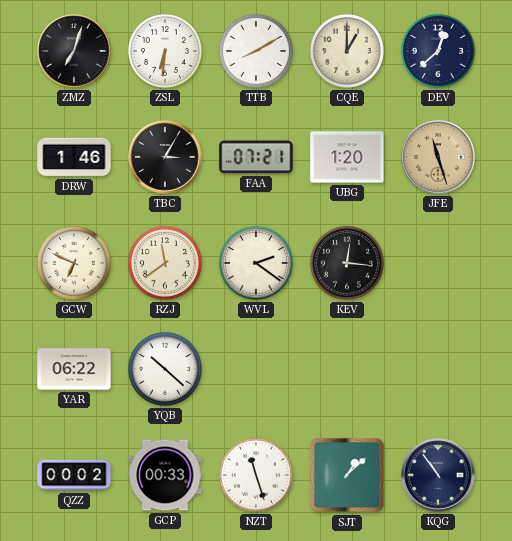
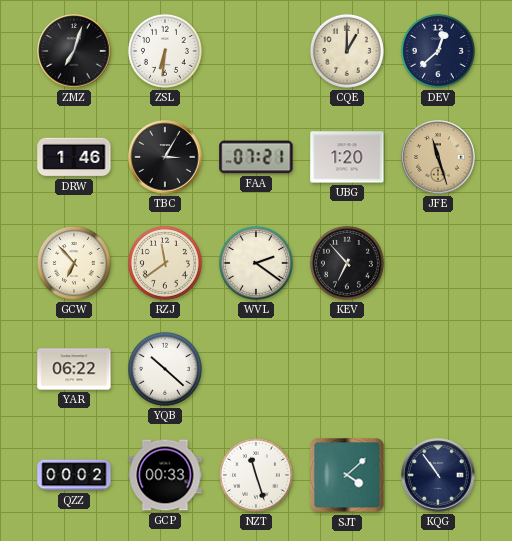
TTB: 8:10 -> none (256, 51)
GCW: 6:49 -> 6:53 (74, 263)
KEV: 12:16 -> 6:53 (347, 263)
SJT: 1:08 -> 4:08 (347, 475)
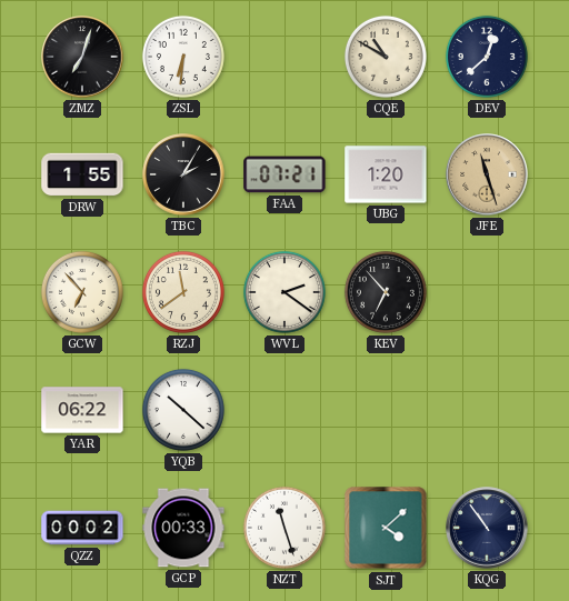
CQE: 1:00 -> 10:50 (386, 57)
DRW: 1:46 -> 1:55 (82, 174)
TBC: 3:05 -> 2:05 (183, 174)
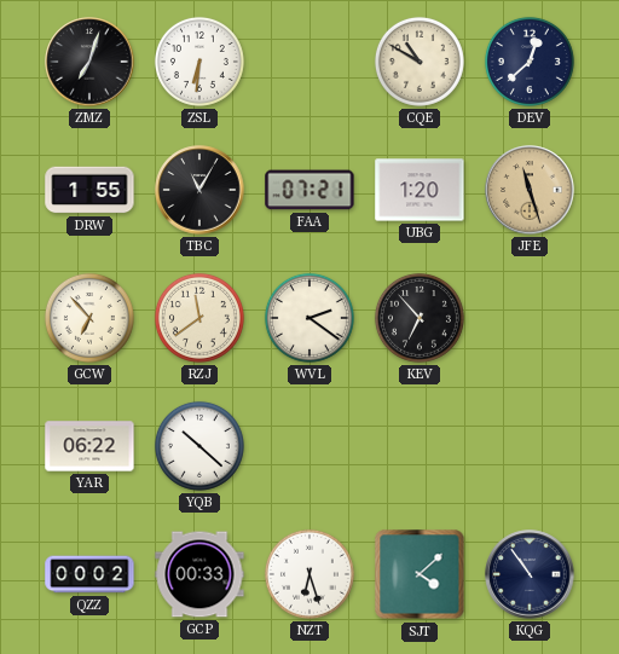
TBC: 2:05 -> 11:05 (199, 190)
NZT: 11:27 -> 6:27 (309, 574)
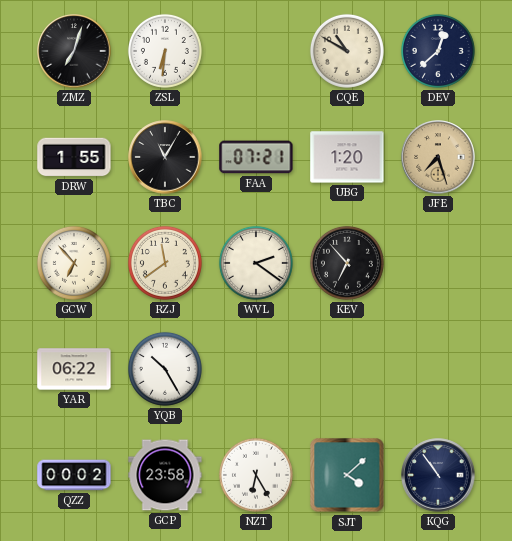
JFE: 11:27 -> 7:27 (438, 157)
YQB: 10:22 -> 10:25 (165, 369)
GCP: 00:33 -> 23:58 (165, 475)
NZT: 6:27 -> 6:25 (256, 475)
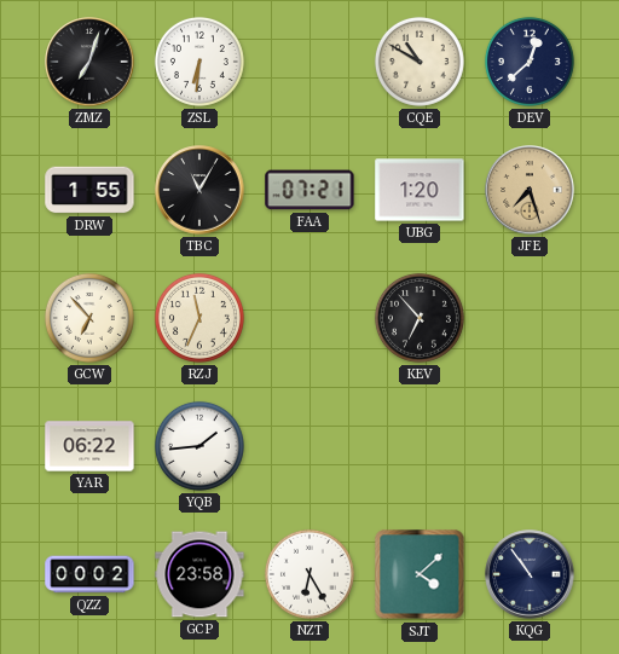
RZJ: 11:39 -> 11:34 (199, 318)
WVL: 2:21 -> none (256, 263)
YQB: 10:25 -> 1:44 (199, 446)
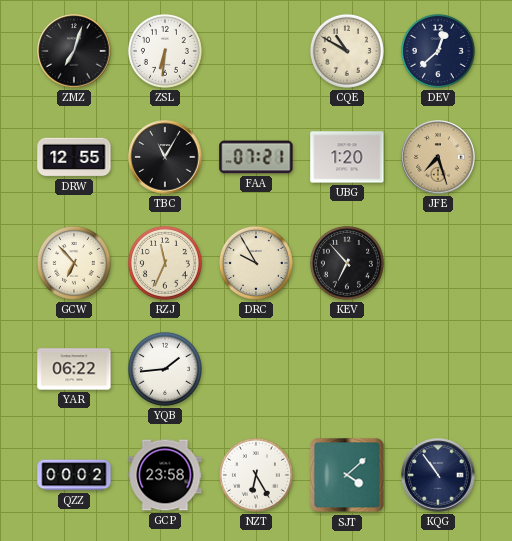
DRW: 1:55 -> 12:55 (74, 157)
DRC: none -> 9:55 (256, 263)
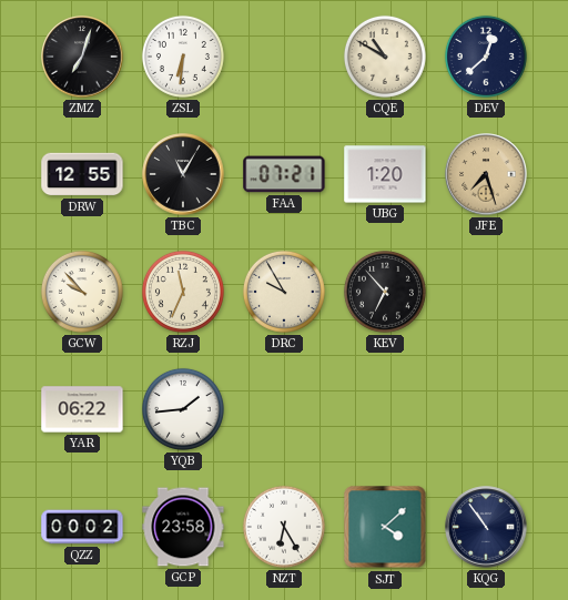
GCW: 6:53 -> 9:53 (82, 292)
